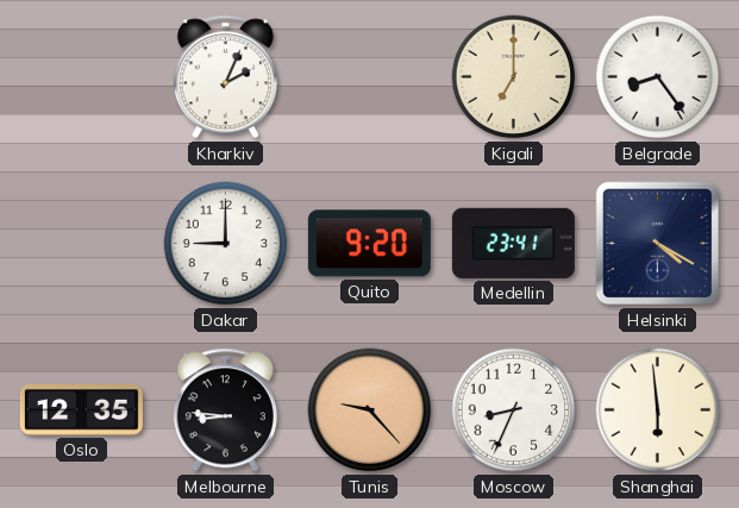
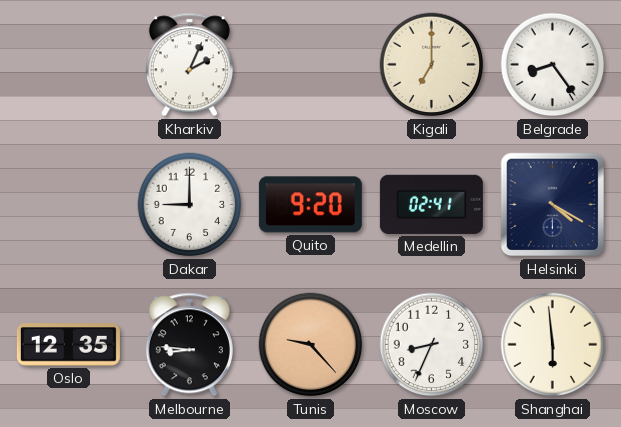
Medellin: 23:41 -> 02:41 (431, 204)
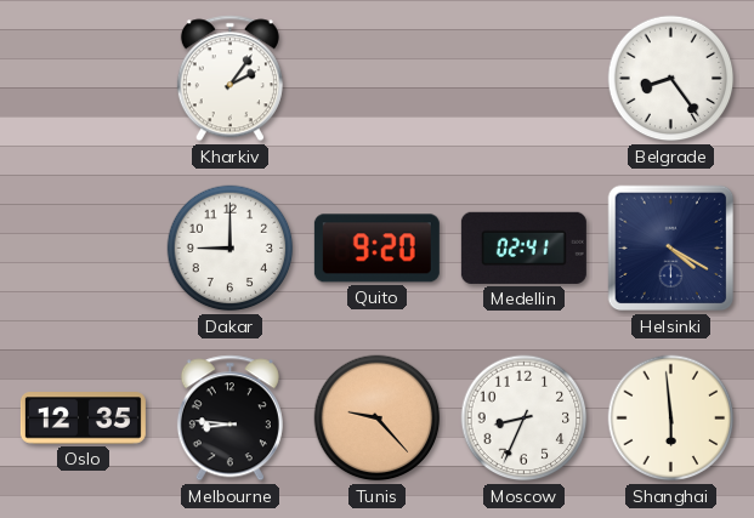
Kharkiv: 2:04 -> 2:06 (229, 79)
Kigali: 7:00 -> none (432, 65)
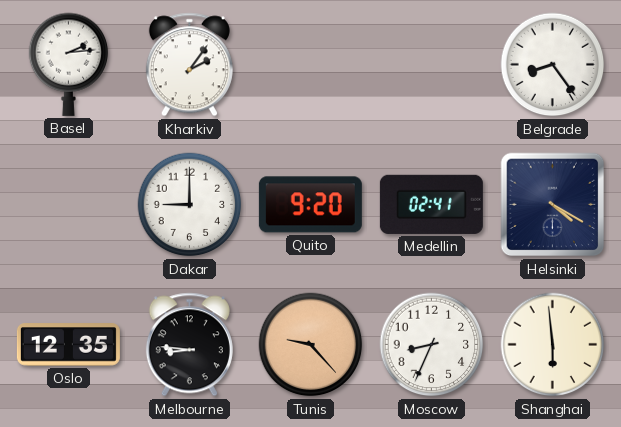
Basel: none -> 2:14 (69, 64)
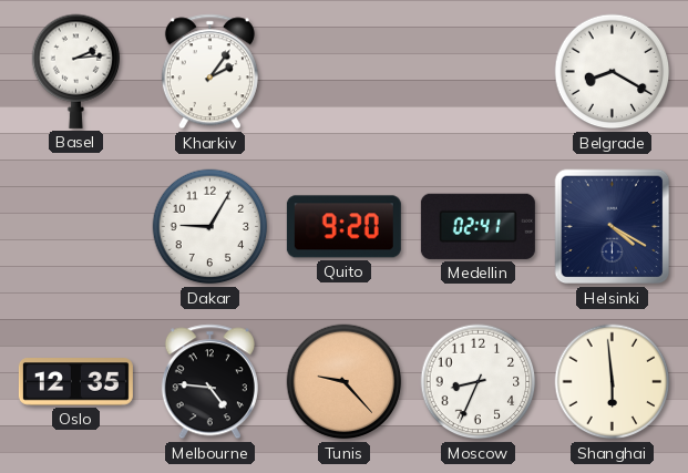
Belgrade: 8:24 -> 8:20 (613, 72)
Dakar: 9:00 -> 9:05 (210, 227)
Melbourne: 8:46 -> 4:46 (209, 382)
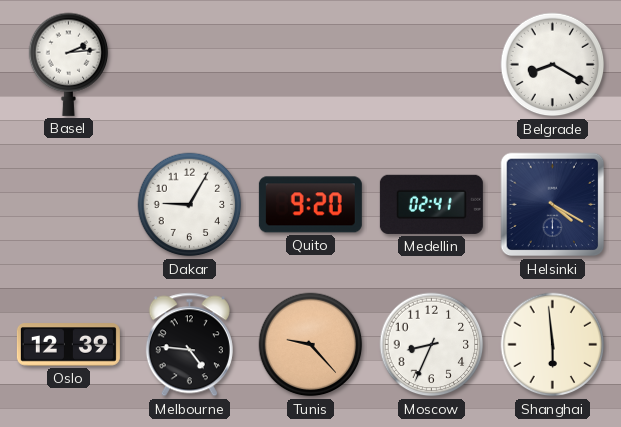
Kharkiv: 2:06 -> none (209, 72)
Oslo: 12:35 -> 12:39 (68, 345)
